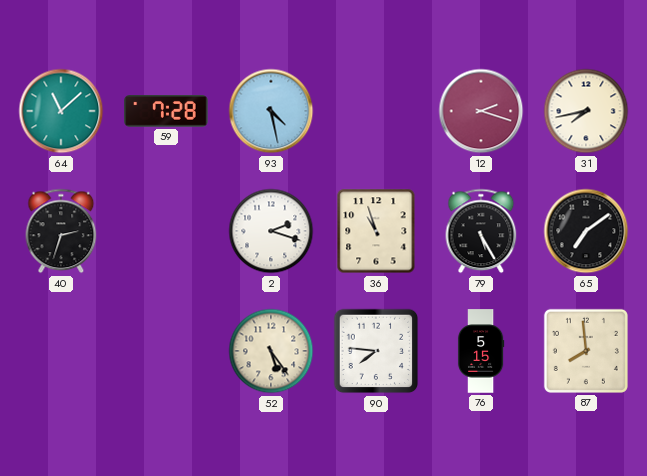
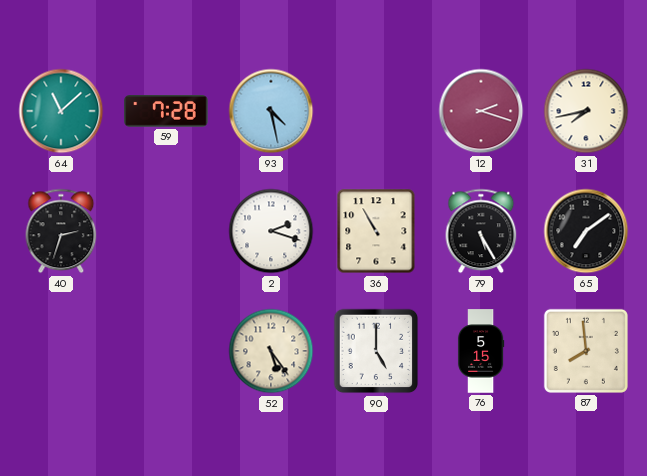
36: 10:57 -> 10:55 (376, 231)
90: 7:46 -> 5:00 (376, 351)
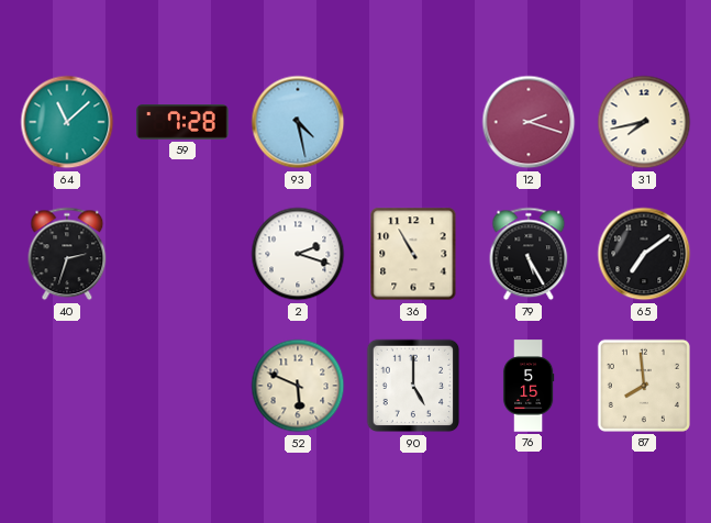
52: 5:24 -> 5:49 (298, 386)
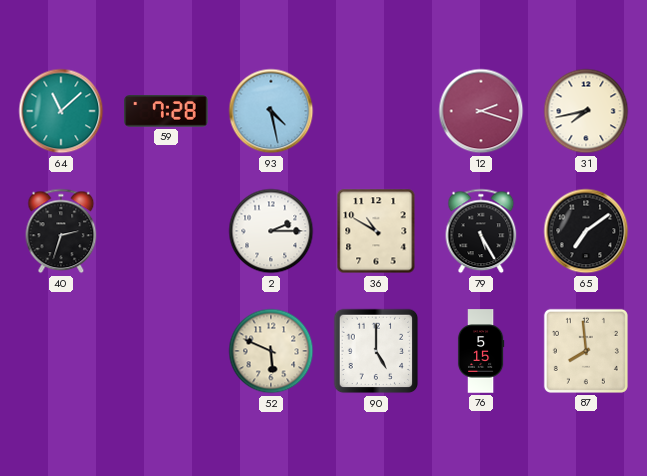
2: 2:18 -> 2:15 (271, 231)
36: 10:55 -> 10:50 (376, 231)
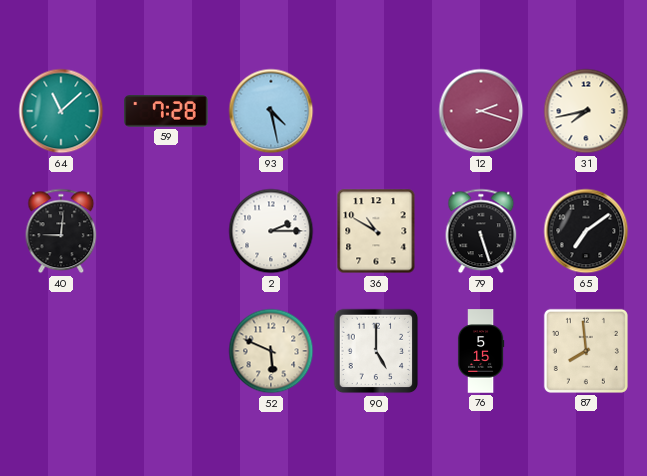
40: 2:33 -> 9:01 (61, 231)
79: 5:25 -> 5:27 (481, 231)
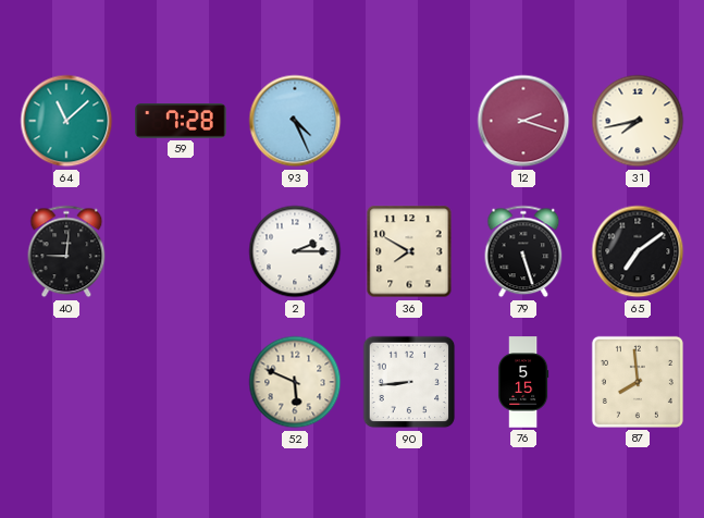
93: 4:28 -> 4:26 (295, 121)
36: 10:50 -> 7:50 (409, 251)
90: 5:00 -> 8:44 (409, 382)
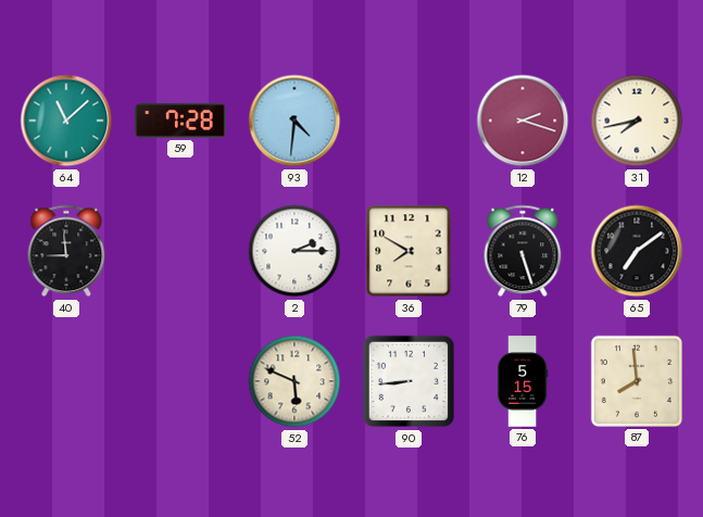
93: 4:26 -> 4:31 (294, 121)
40: 9:01 -> 8:59 (66, 251)
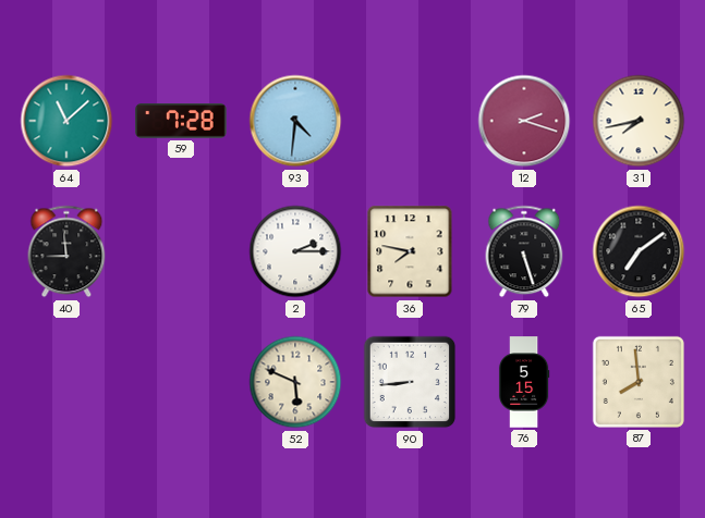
36: 7:50 -> 7:47 (410, 251)
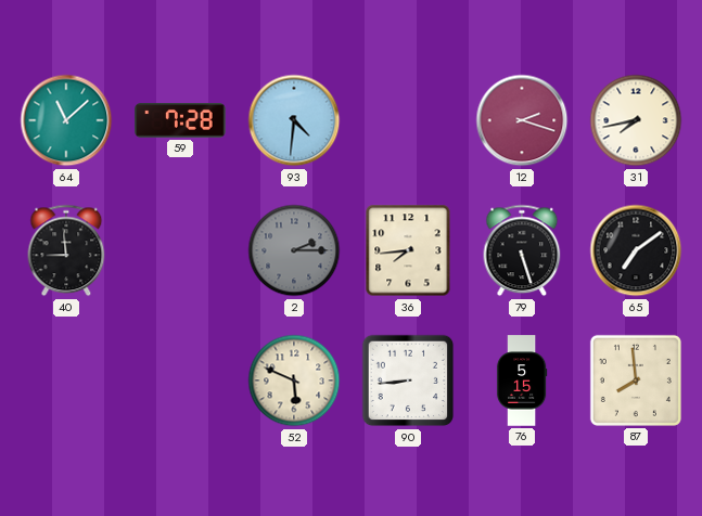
2 dial: white -> grey (294, 250)
36: 7:47 -> 7:44 (408, 250)
